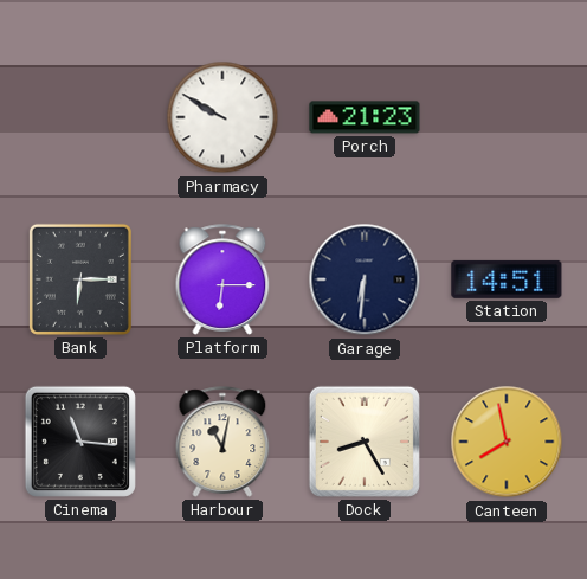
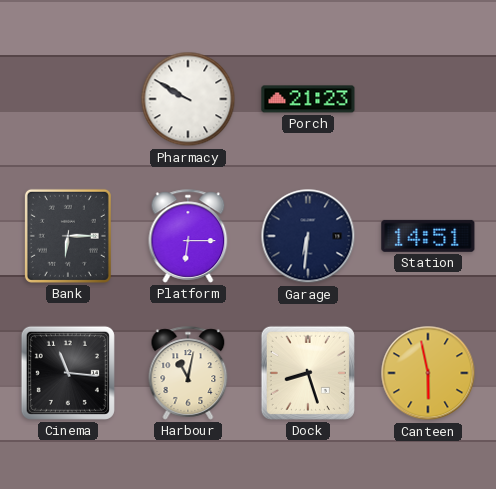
Dock: 8:25 -> 8:27 (308, 373)
Canteen: 7:58 -> 5:58 (428, 373)
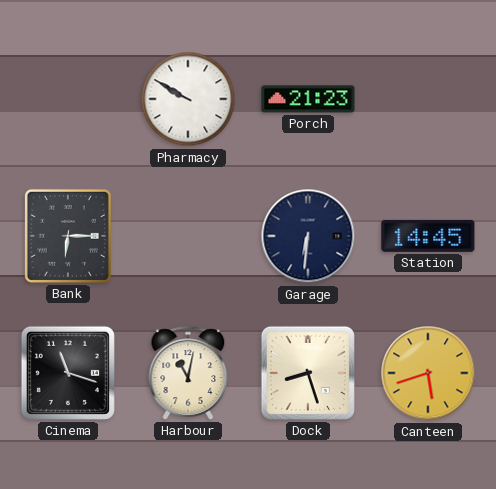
Platform: 6:15 -> none (188, 236)
Station: 14:51 -> 14:45 (428, 236)
Cinema: 11:16 -> 11:18 (68, 373)
Canteen: 5:58 -> 5:42 (428, 373)
